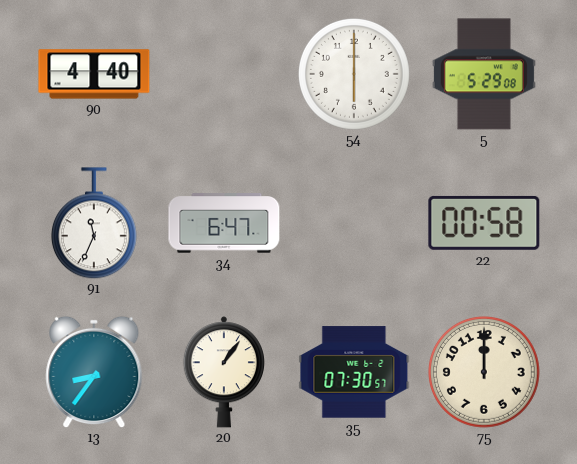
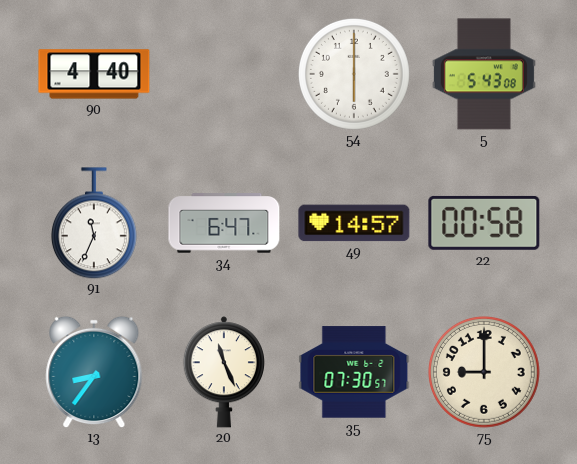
5: 5:29 -> 5:43 (484, 74)
49: none -> 14:57 (354, 223)
20: 1:06 -> 11:26 (224, 372)
75: 12:00 -> 9:00 (484, 372)
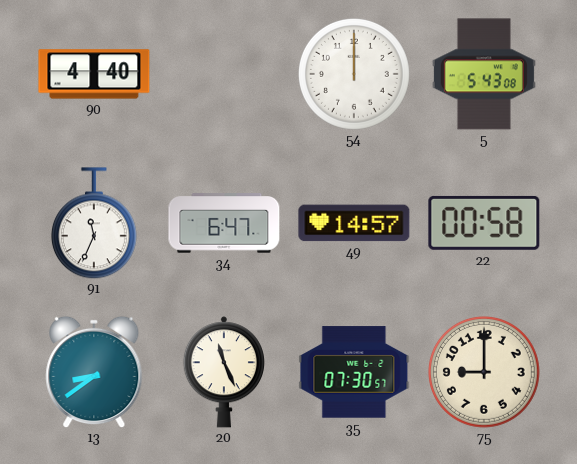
54: 6:00 -> 12:00 (354, 74)
13: 8:36 -> 8:39 (94, 372)
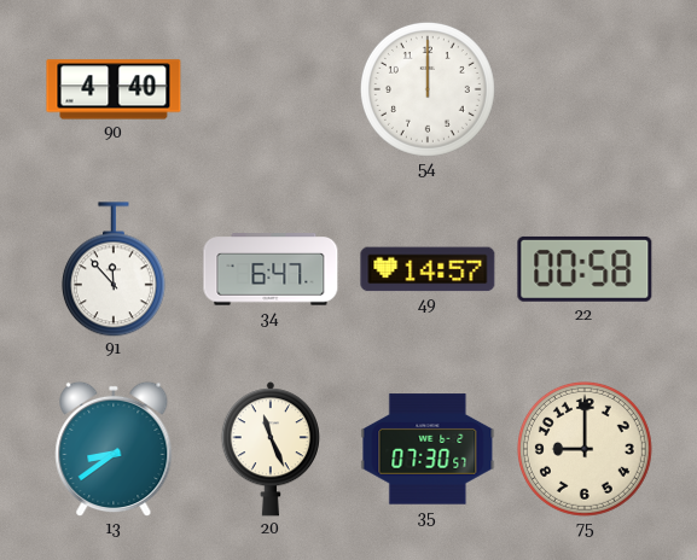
5: 5:43 -> none (484, 74)
91: 11:34 -> 11:53 (114, 269)
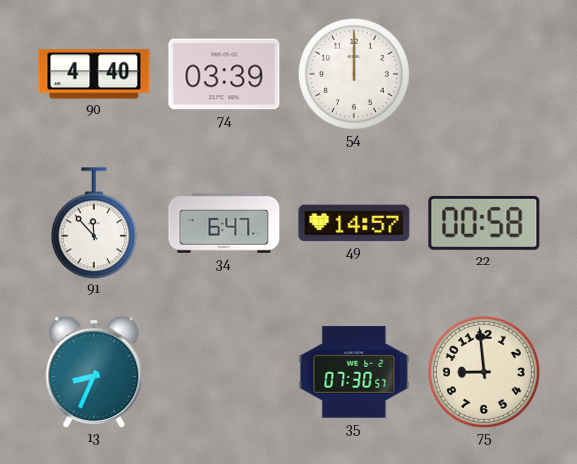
74: none -> 03:39 (224, 74)
13: 8:39 -> 8:34 (94, 372)
20: 11:26 -> none (271, 449)
75: 9:00 -> 8:59 (484, 372)
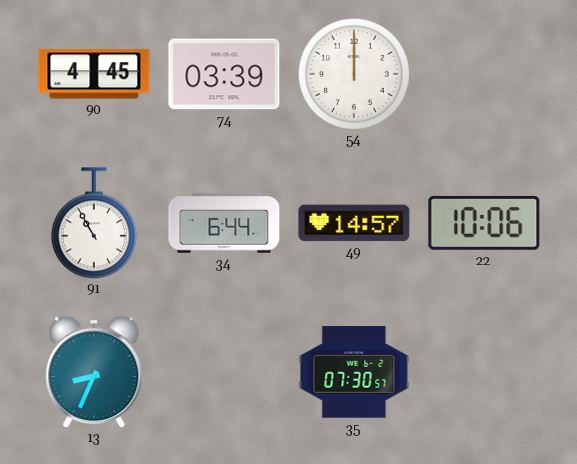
90: 4:40 -> 4:45 (94, 74)
91: 11:53 -> 10:55 (94, 223)
34: 6:47 -> 6:44 (224, 223)
22: 00:58 -> 10:06 (484, 223)
75: 8:59 -> none (484, 372)
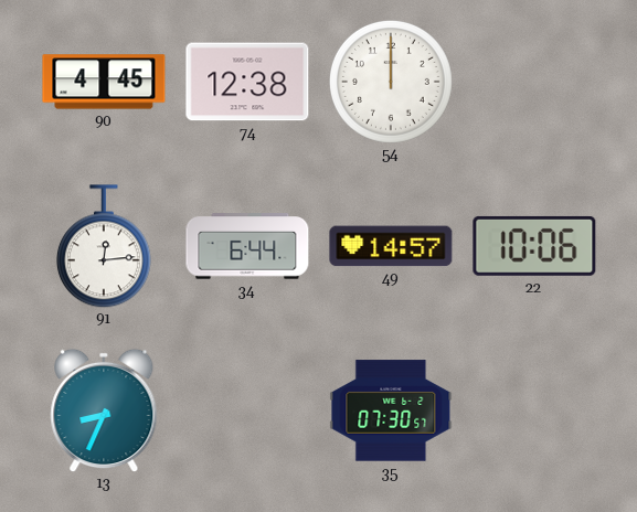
74: 03:39 -> 12:38 (247, 82)
91: 10:55 -> 12:14 (104, 246)
